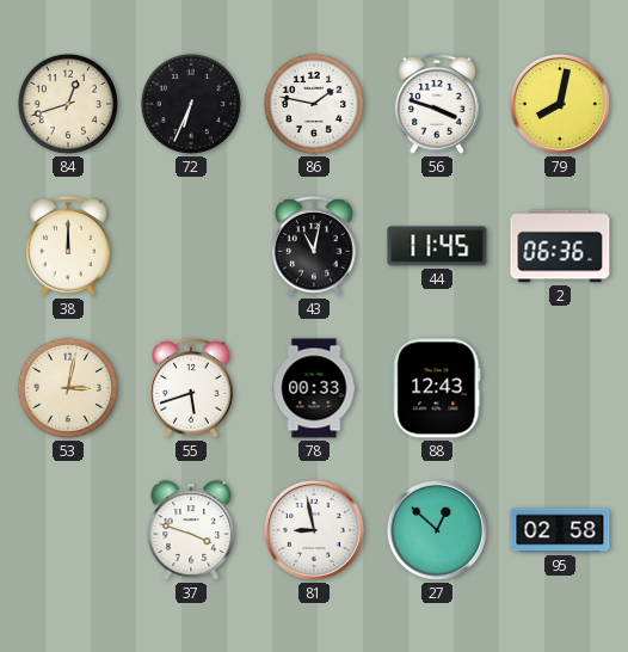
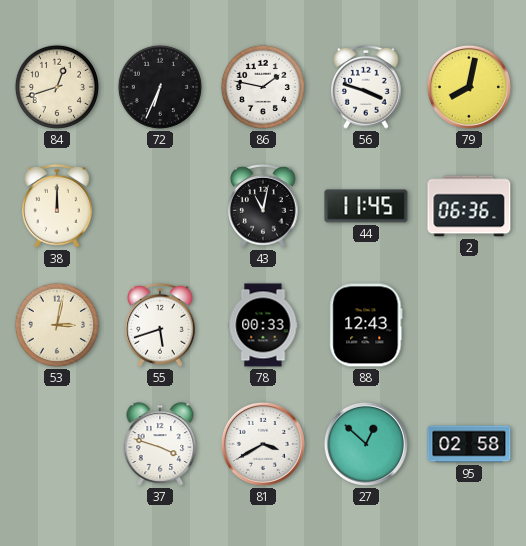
81: 8:58 -> 3:40 (263, 444)
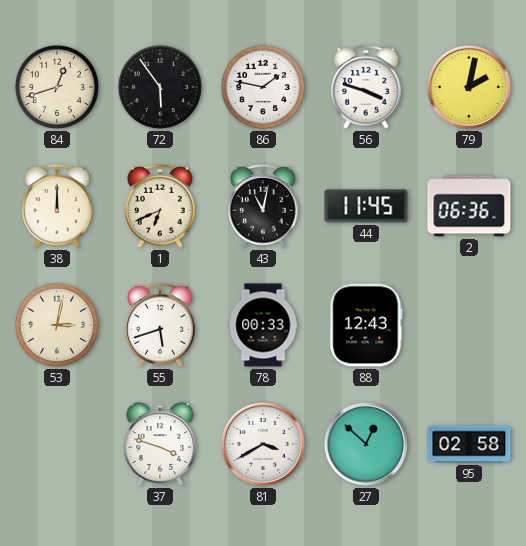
72: 6:34 -> 5:54 (160, 87)
79: 8:02 -> 2:02 (469, 87)
1: none -> 6:41 (160, 206)
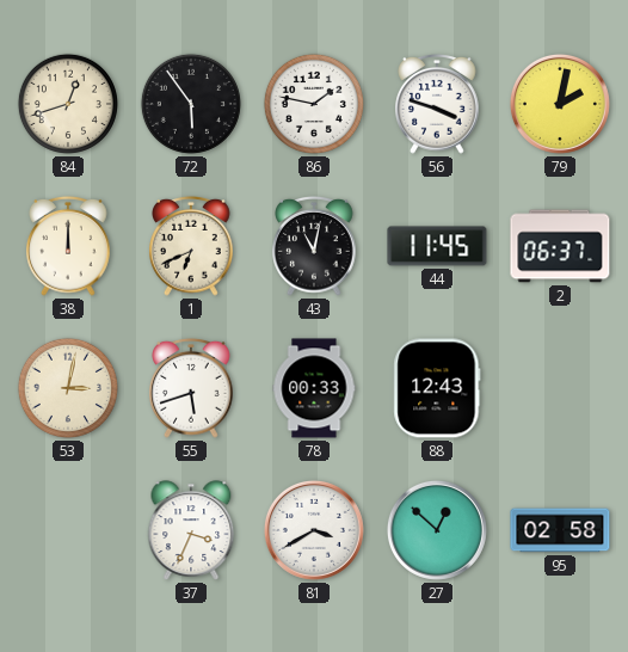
2: 06:36 -> 06:37 (560, 246)
37: 3:48 -> 3:34 (191, 530)
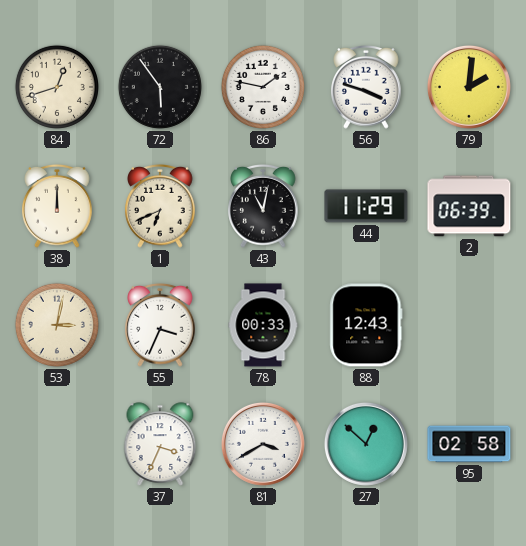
79: 2:02 -> 2:01 (469, 87)
44: 11:45 -> 11:29 (366, 206)
2: 06:37 -> 06:39 (469, 206)
55: 5:42 -> 3:34 (160, 325)
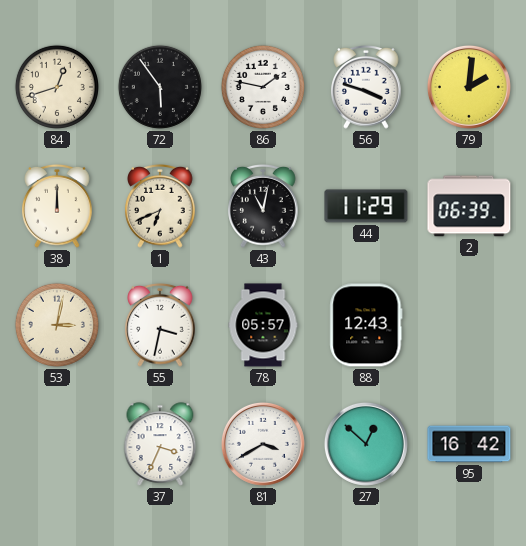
55: 3:34 -> 3:32 (160, 325)
78: 00:33 -> 05:57 (263, 325)
95: 02:58 -> 16:42 (469, 444)
